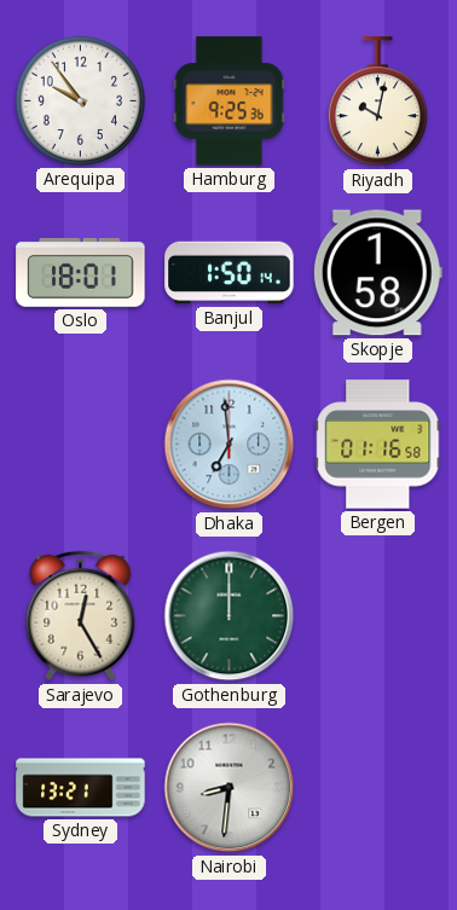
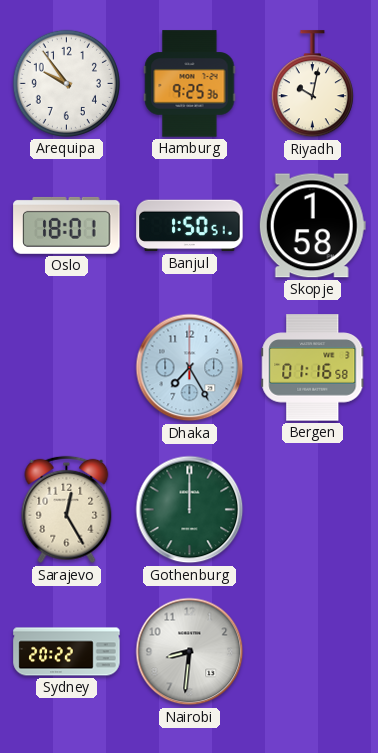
Banjul: 1:50:14 -> 1:50:51 (190, 226)
Dhaka: 6:59 -> 7:25 (190, 368)
Sydney: 13:21 -> 20:22 (67, 652)
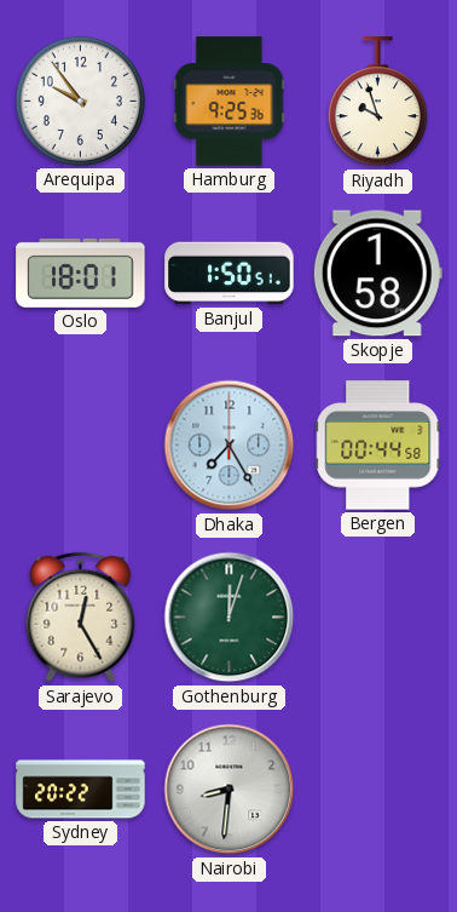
Riyadh: 10:02 -> 9:57 (377, 102)
Bergen: 01:16 -> 00:44 (378, 446)
Gothenburg: 12:00 -> 12:03 (230, 618)
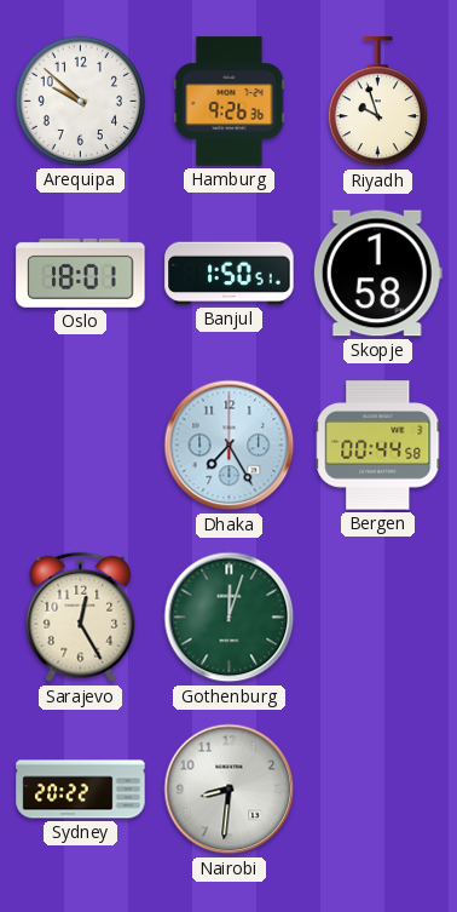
Arequipa: 9:54 -> 9:52 (80, 101)
Hamburg: 9:25 -> 9:26 (230, 102)
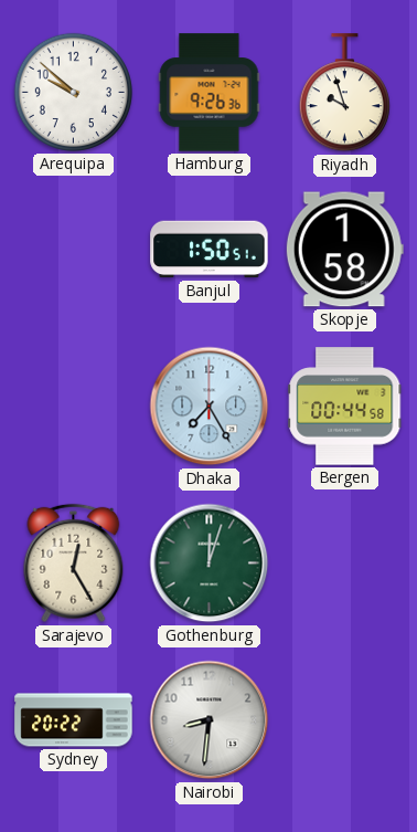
Oslo: 18:01 -> none (81, 273)
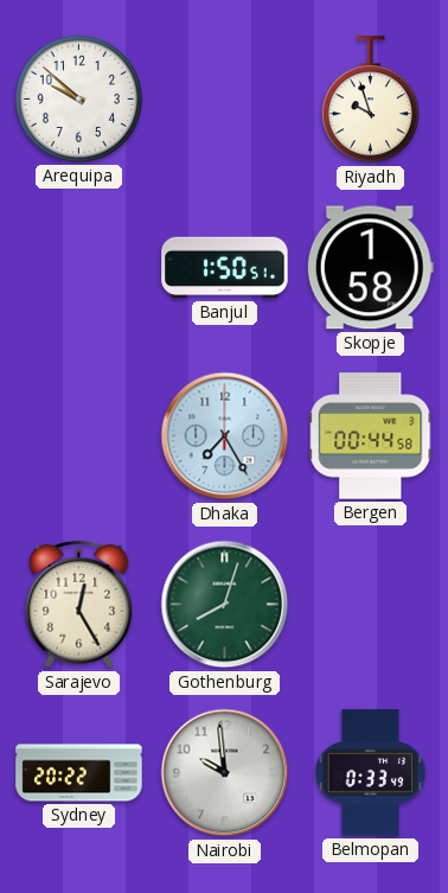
Hamburg: 9:26 -> none (210, 93)
Gothenburg: 12:03 -> 8:03 (225, 605)
Nairobi: 8:31 -> 9:59 (225, 773)
Belmopan: none -> 0:33 (371, 773)
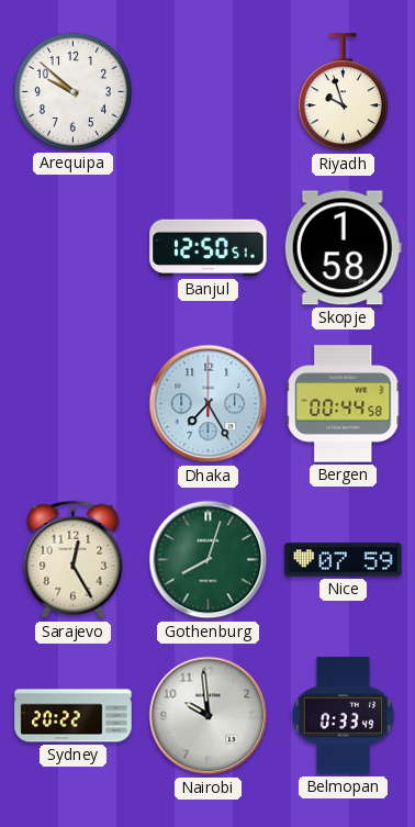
Banjul: 1:50 -> 12:50 (209, 248)
Nice: none -> 07:59 (344, 560)
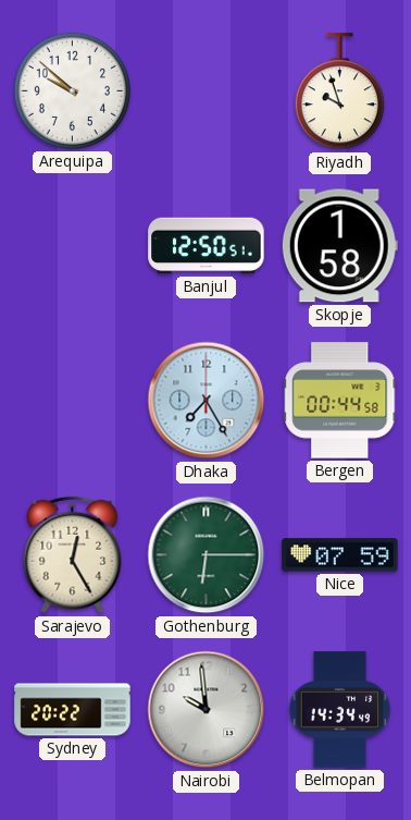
Gothenburg: 8:03 -> 6:15 (207, 555)
Belmopan: 0:33 -> 14:34 (340, 710)
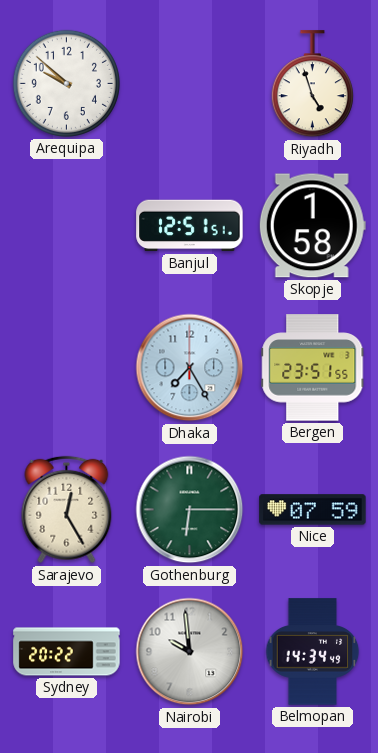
Riyadh: 9:57 -> 4:57 (312, 84)
Banjul: 12:50 -> 12:51 (190, 226)
Bergen: 00:44 -> 23:51 (313, 368)
